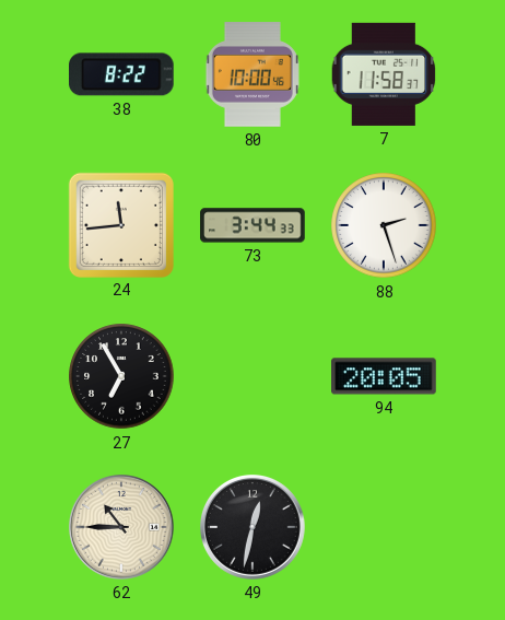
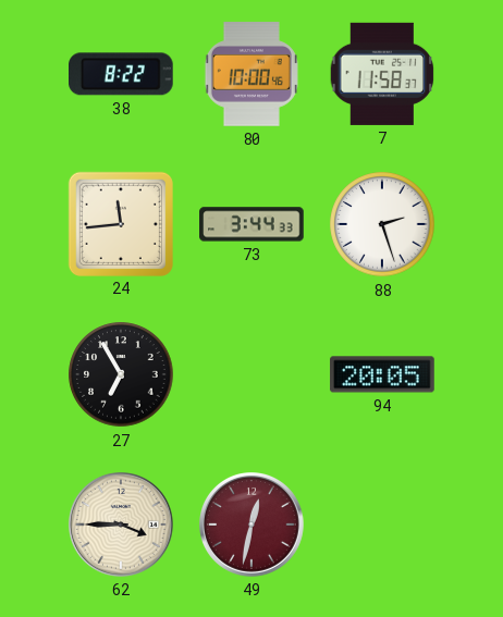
62: 10:45 -> 3:45 (122, 526)
49 dial: black -> burgundy (253, 526)
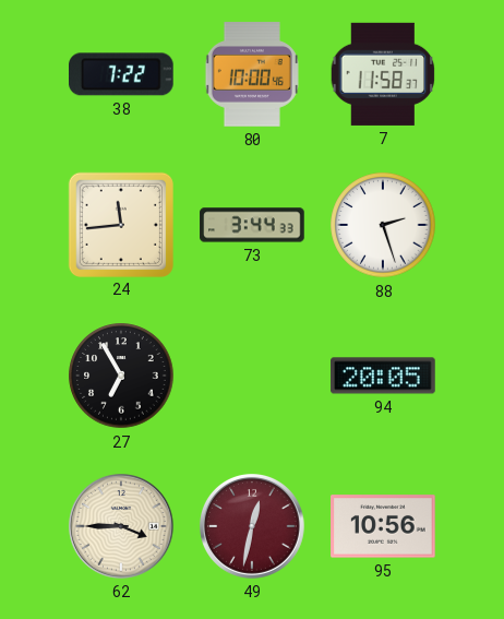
38: 8:22 -> 7:22 (122, 74)
95: none -> 10:56 (383, 526)
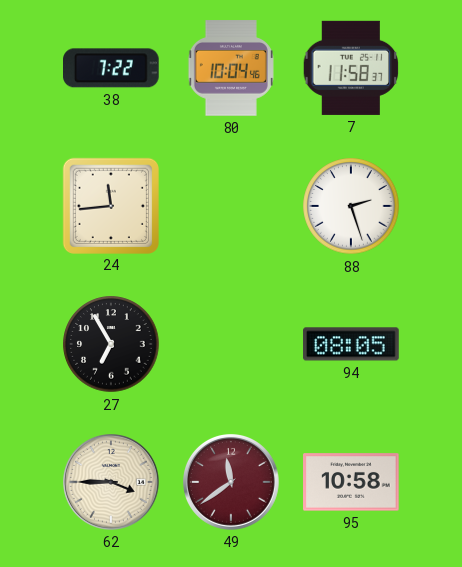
80: 10:00 -> 10:04 (231, 68)
73: 3:44 -> none (252, 225)
94: 20:05 -> 08:05 (351, 344)
49: 12:32 -> 11:39 (232, 483)
95: 10:56 -> 10:58 (351, 482)
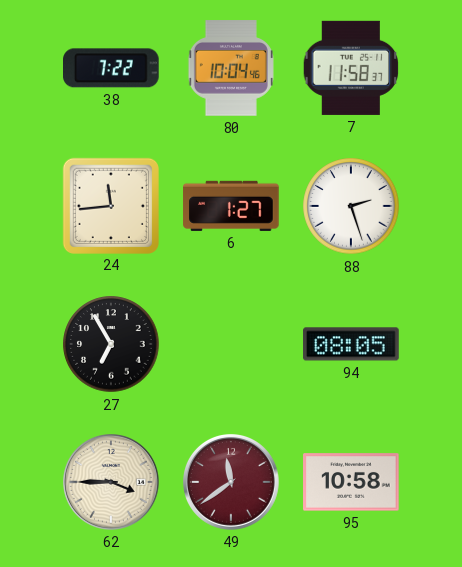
6: none -> 1:27 (231, 206)
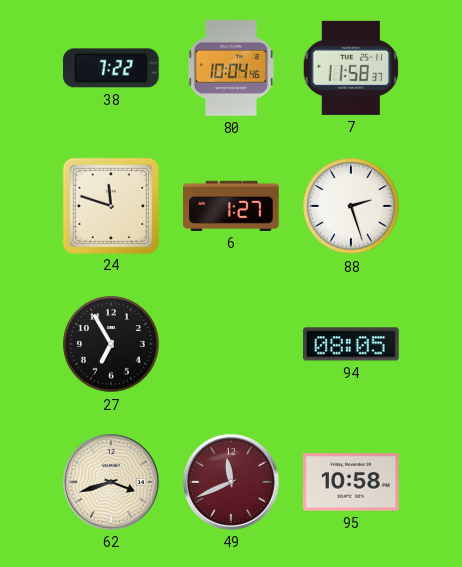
24: 11:44 -> 11:48 (110, 205)
62: 3:45 -> 3:42 (112, 483)
49: 11:39 -> 11:41 (232, 483)
